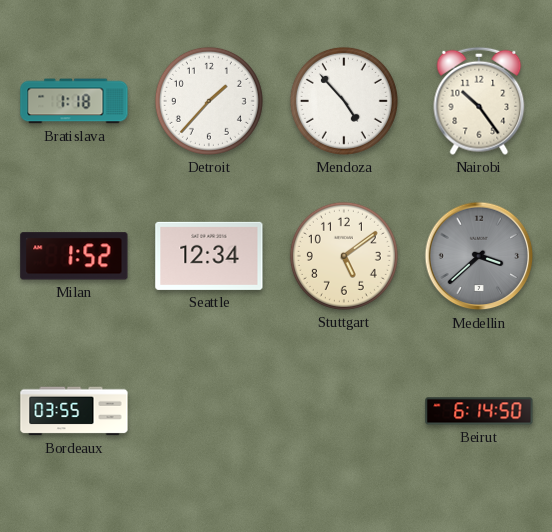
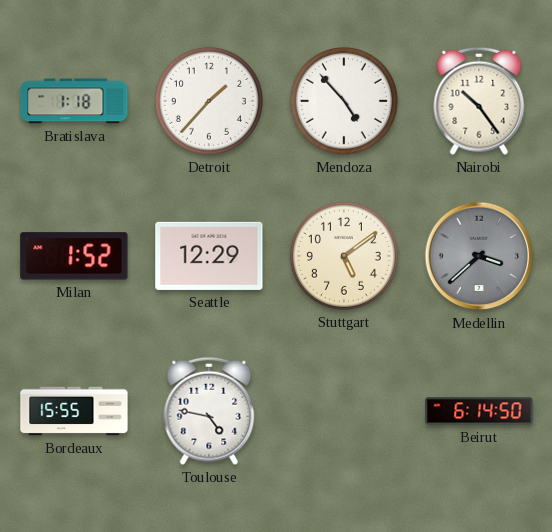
Seattle: 12:34 -> 12:29 (209, 256)
Bordeaux: 03:55 -> 15:55 (74, 411)
Toulouse: none -> 4:47 (209, 411)
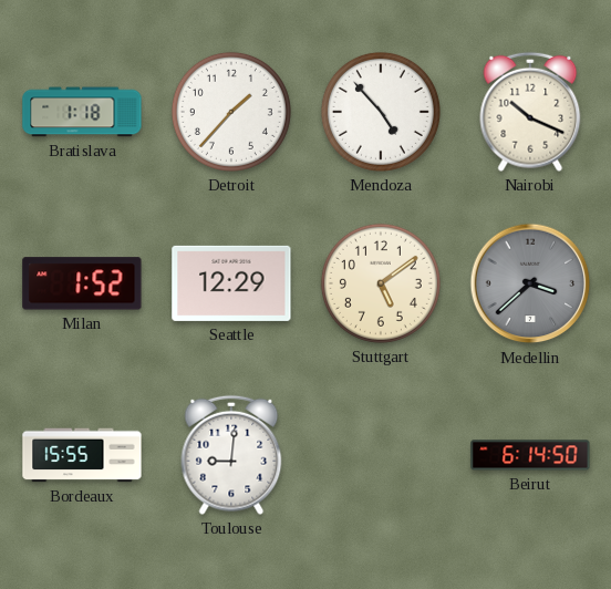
Nairobi: 10:24 -> 10:19 (530, 112)
Toulouse: 4:47 -> 9:01 (231, 455)
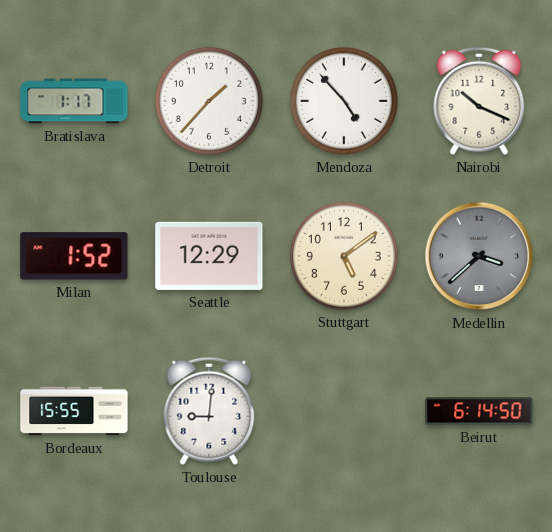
Bratislava: 1:18 -> 1:17 (74, 101)
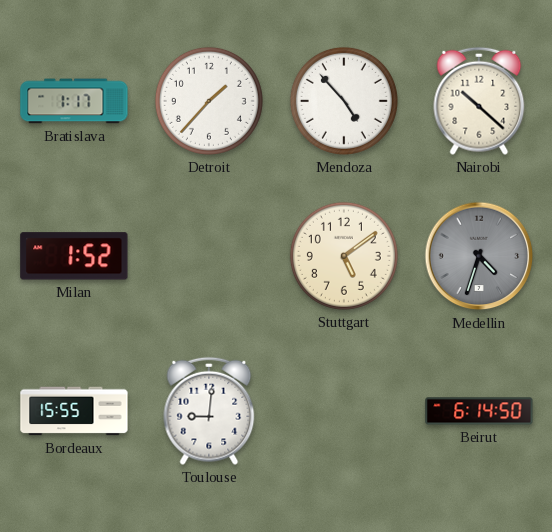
Nairobi: 10:19 -> 10:22 (479, 101)
Seattle: 12:29 -> none (209, 256)
Medellin: 3:38 -> 4:33 (479, 256)
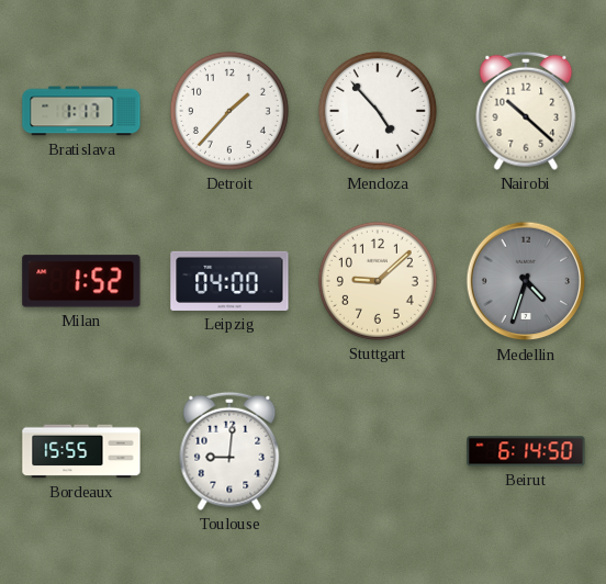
Leipzig: none -> 04:00 (229, 281)
Stuttgart: 5:09 -> 9:08 (378, 281)
